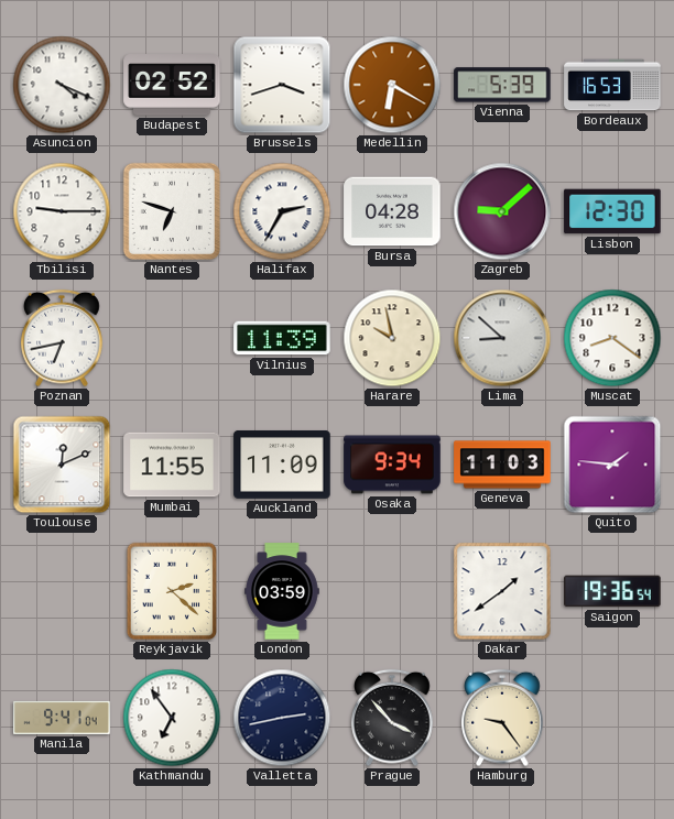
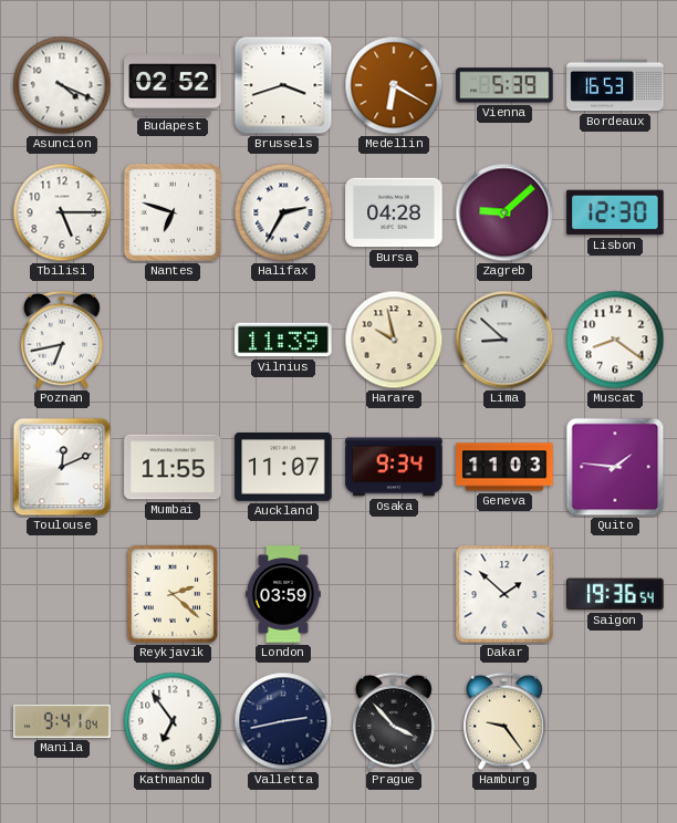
Tbilisi: 9:15 -> 5:15 (62, 212)
Auckland: 11:09 -> 11:07 (283, 467)
Dakar: 1:39 -> 1:52 (504, 594)
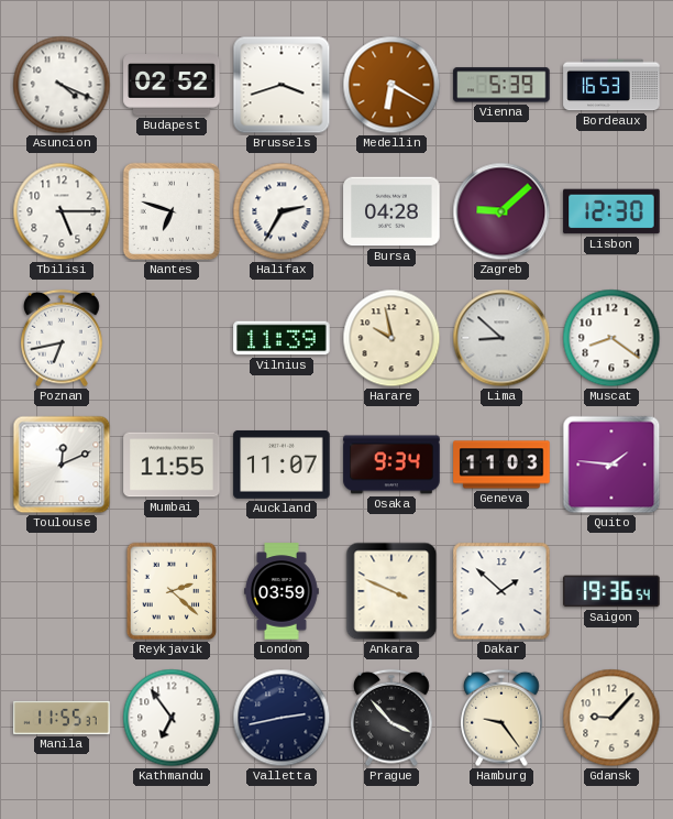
Ankara: none -> 3:49 (391, 591)
Manila: 9:41 -> 11:55 (62, 718)
Gdansk: none -> 9:07 (611, 718)
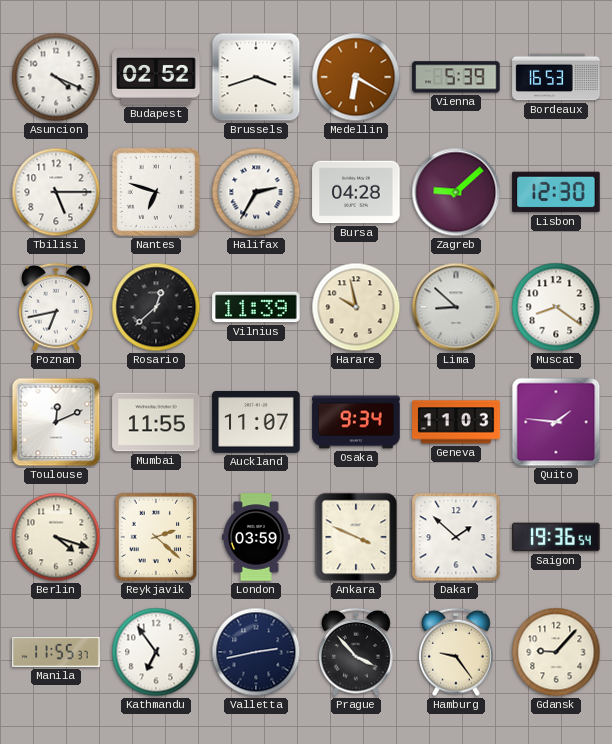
Rosario: none -> 12:38 (156, 307)
Berlin: none -> 4:18 (56, 537)
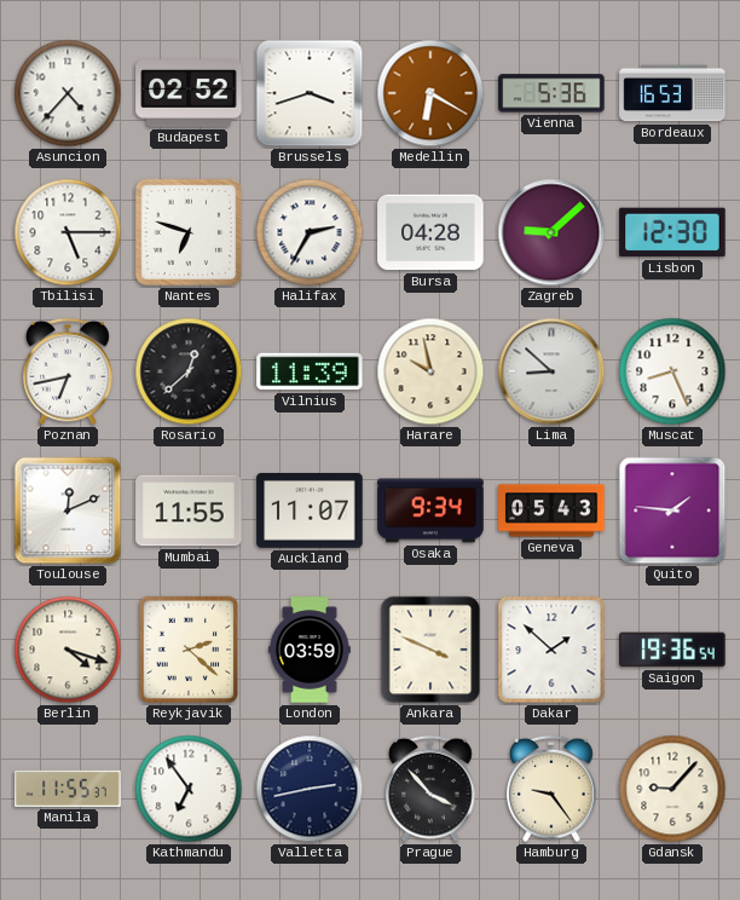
Asuncion: 4:19 -> 4:37 (68, 93)
Vienna: 5:39 -> 5:36 (551, 93)
Muscat: 8:21 -> 8:26 (672, 371)
Geneva: 11:03 -> 05:43 (551, 510)
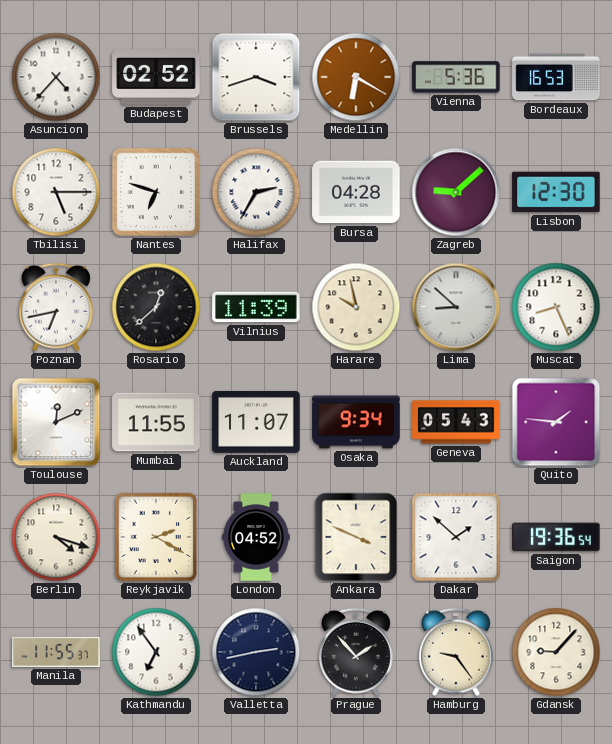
Reykjavik: 2:22 -> 2:20 (156, 537)
London: 03:59 -> 04:52 (257, 537)
Prague: 3:53 -> 1:53 (356, 652)
